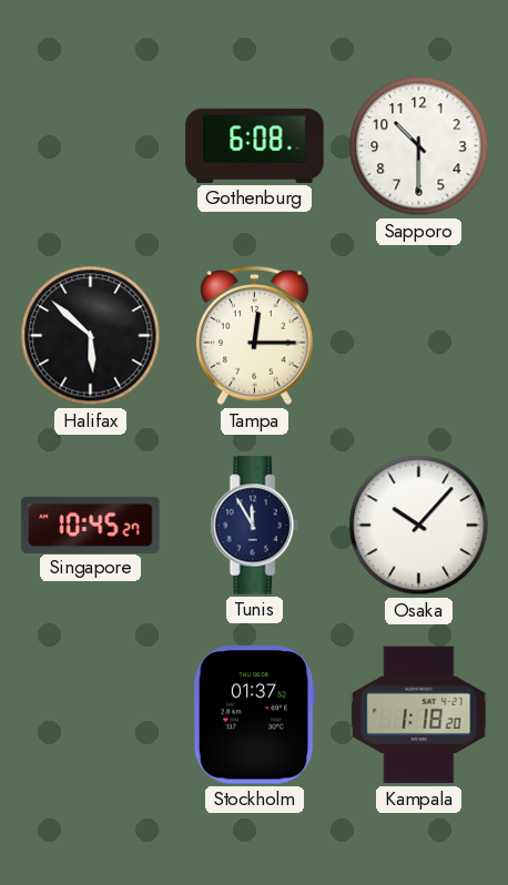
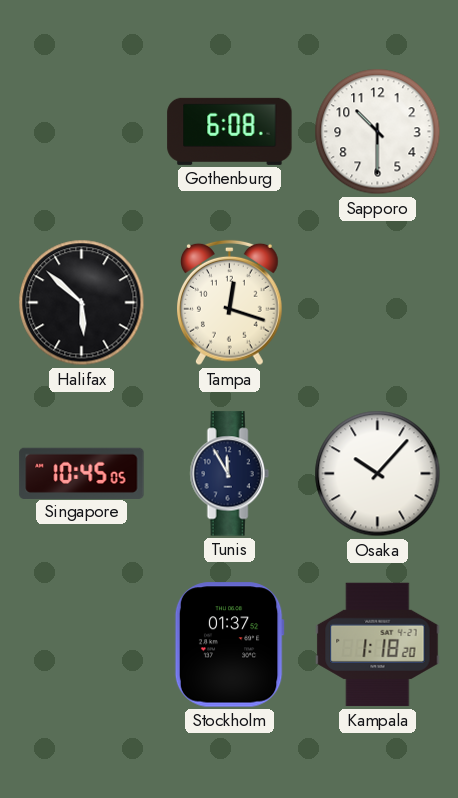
Tampa: 12:15 -> 12:18 (230, 303)
Singapore: 10:45:27 -> 10:45:05 (82, 473)
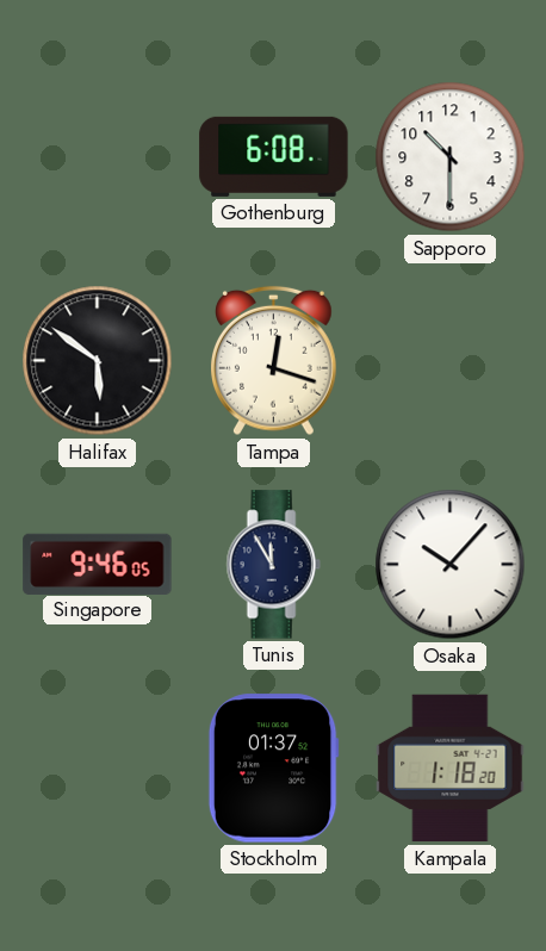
Halifax: 5:52 -> 5:51 (98, 361)
Singapore: 10:45 -> 9:46 (98, 564)
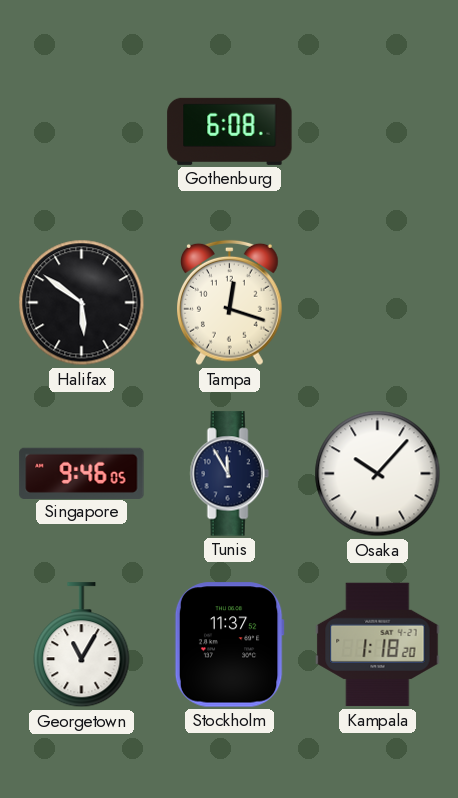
Sapporo: 10:30 -> none (451, 157)
Georgetown: none -> 11:05 (82, 645)
Stockholm: 01:37 -> 11:37 (229, 645)
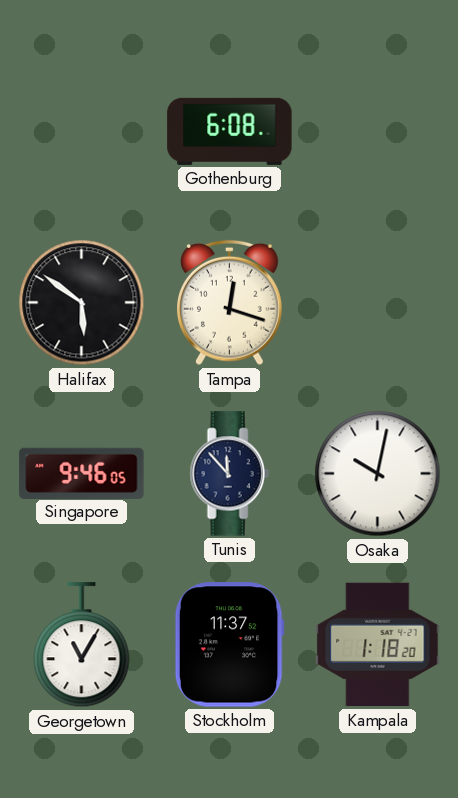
Tunis: 11:55 -> 11:53 (229, 474)
Osaka: 10:07 -> 10:02 (378, 474)
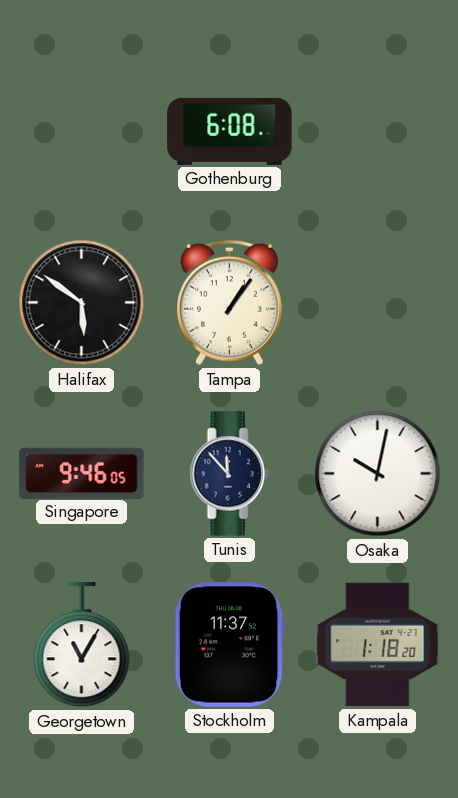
Tampa: 12:18 -> 1:06 (230, 303)
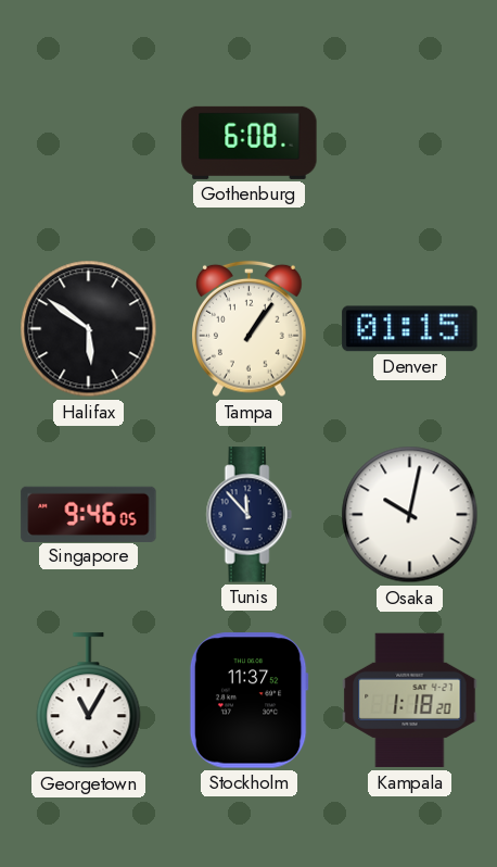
Denver: none -> 01:15 (410, 329)
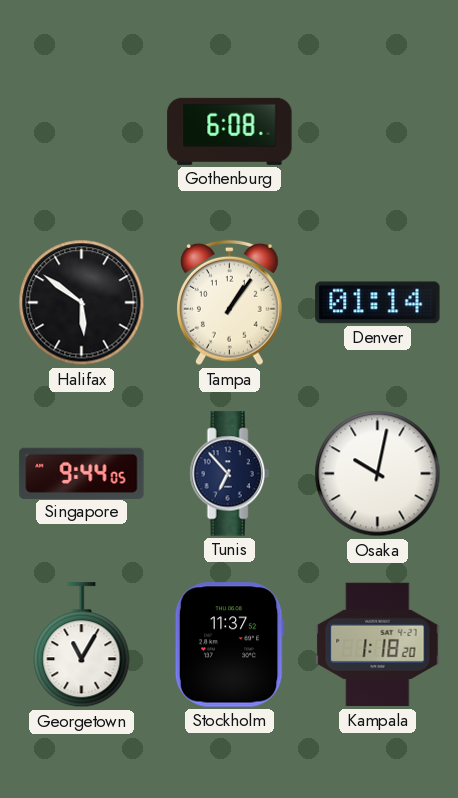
Denver: 01:15 -> 01:14 (378, 303)
Singapore: 9:46 -> 9:44 (82, 473)
Tunis: 11:53 -> 6:53 (229, 474)
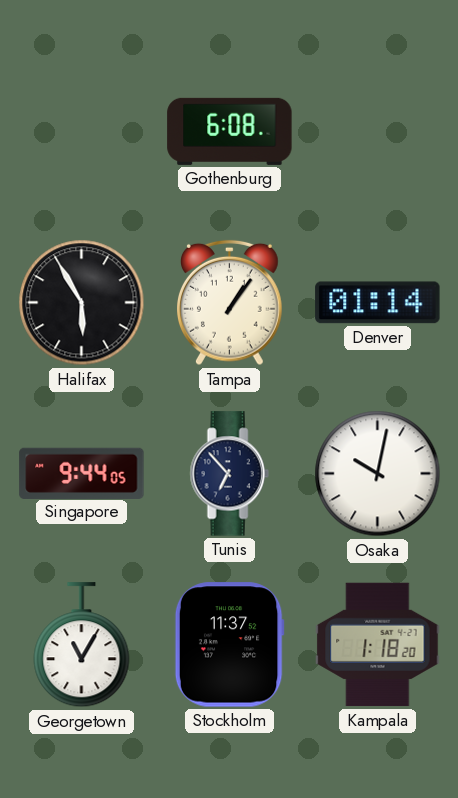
Halifax: 5:51 -> 5:55 (82, 303)
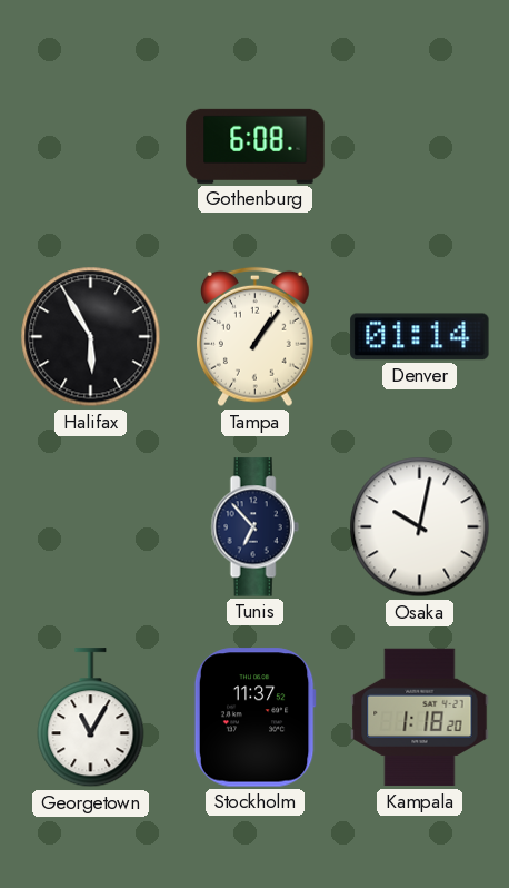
Singapore: 9:44 -> none (82, 473)
